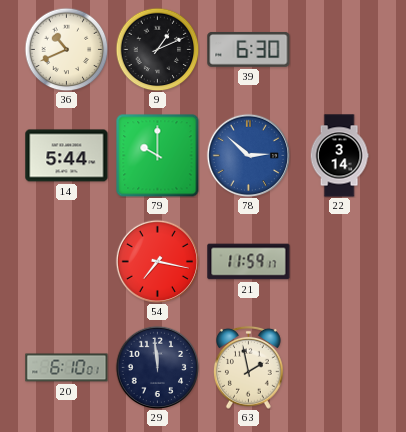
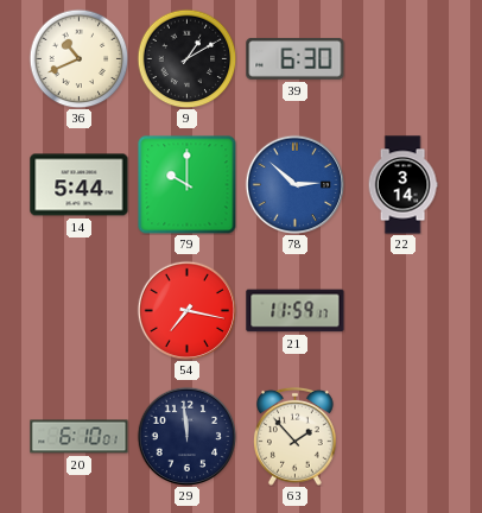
9: 1:11 -> 1:10 (186, 58)
63: 1:58 -> 1:53 (294, 436)
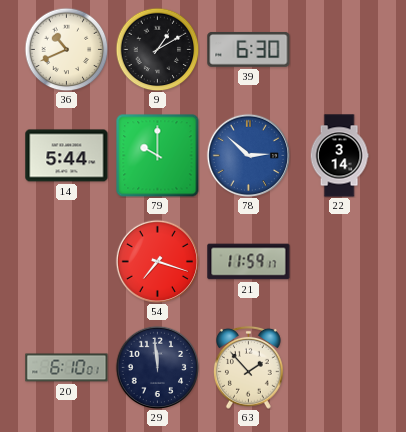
54: 7:17 -> 7:18 (157, 261)
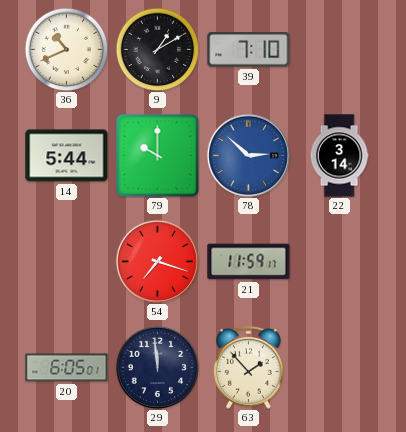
39: 6:30 -> 7:10 (249, 49)
20: 6:10 -> 6:05 (67, 368)
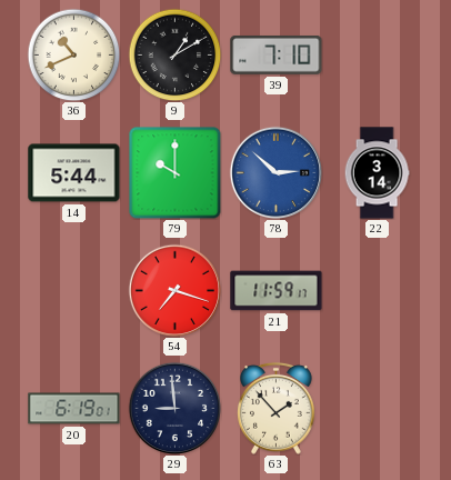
20: 6:05 -> 6:19 (74, 409)
29: 11:59 -> 8:59 (174, 408)
